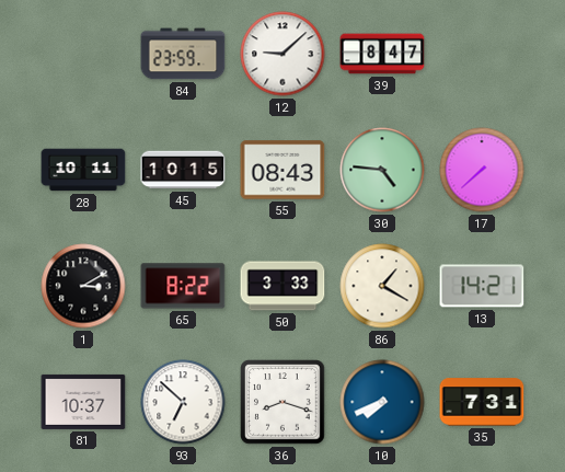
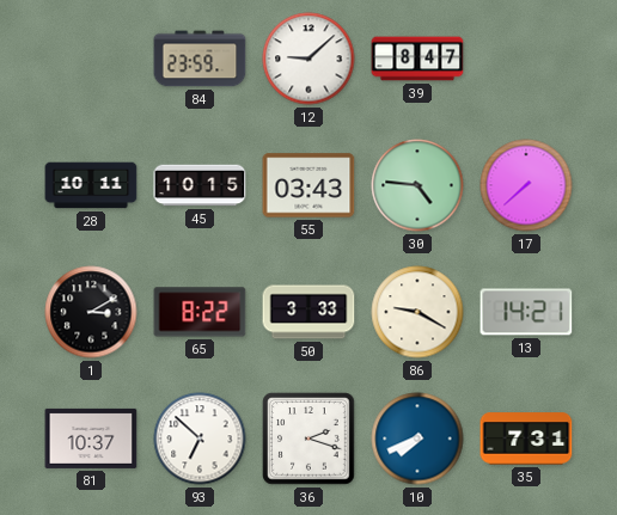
55: 08:43 -> 03:43 (308, 185)
86: 1:20 -> 9:20 (417, 312)
36: 8:18 -> 2:18 (308, 439)
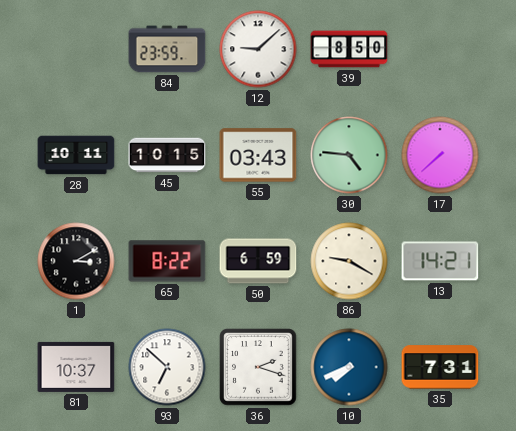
39: 8:47 -> 8:50 (349, 49)
50: 3:33 -> 6:59 (258, 261)
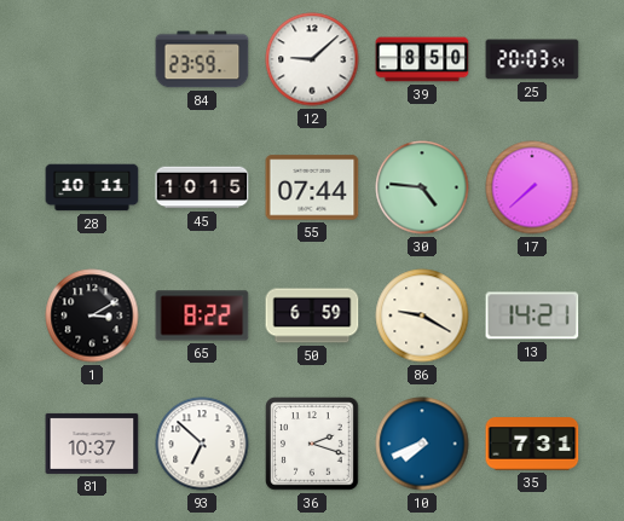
25: none -> 20:03 (532, 59)
55: 03:43 -> 07:44 (312, 187)
